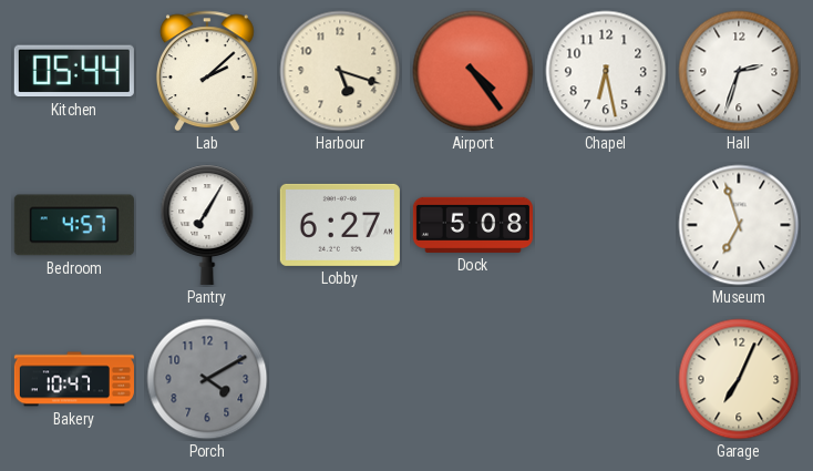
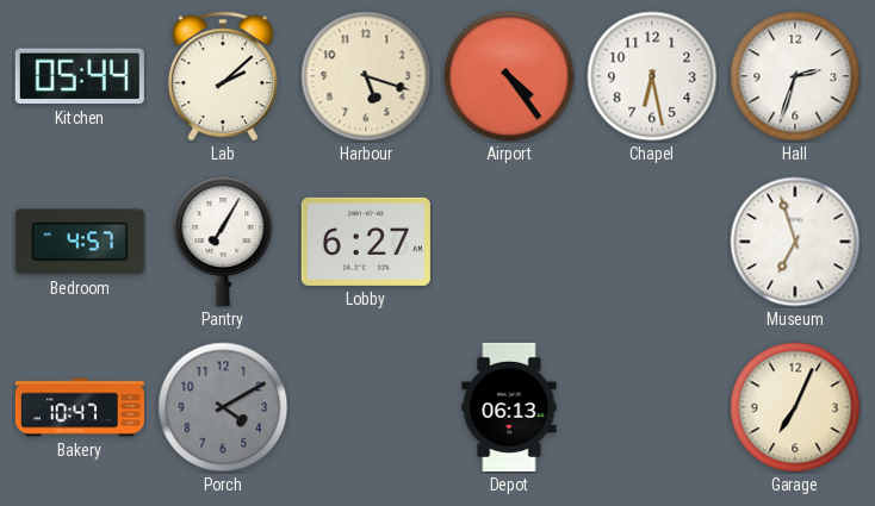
Dock: 5:08 -> none (473, 225)
Depot: none -> 06:13 (509, 407)
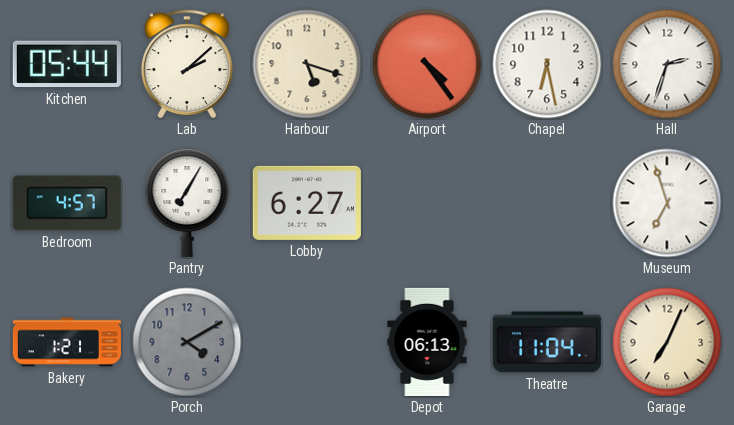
Bakery: 10:47 -> 1:21 (67, 342)
Theatre: none -> 11:04 (547, 342)
